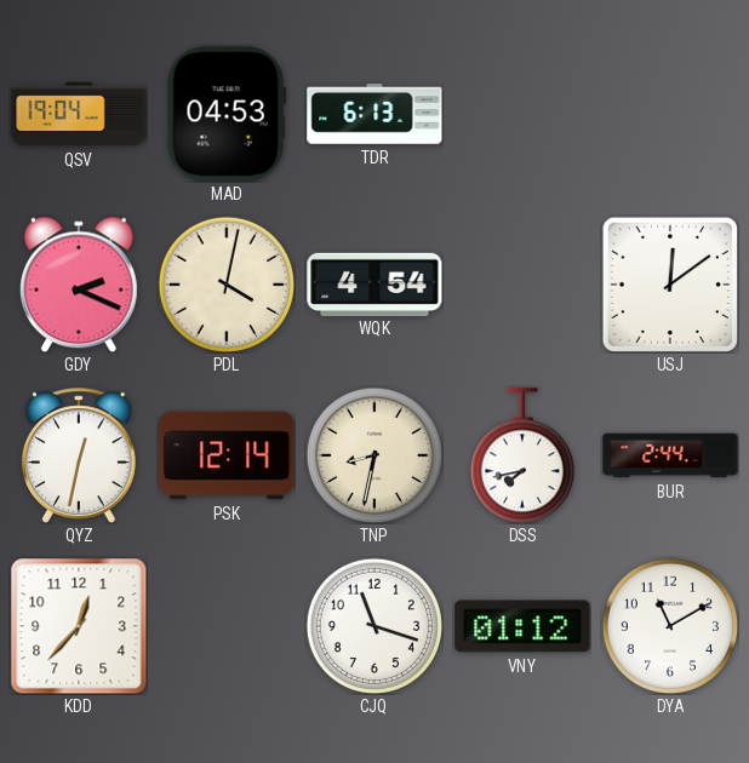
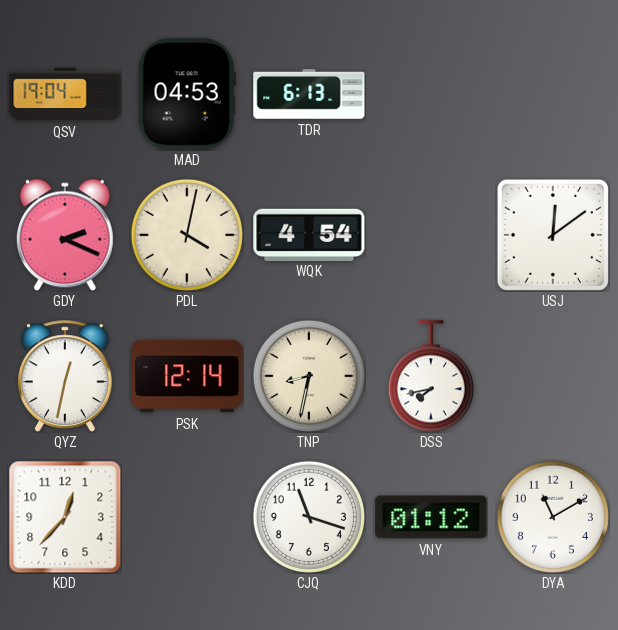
BUR: 2:44 -> none (670, 455)
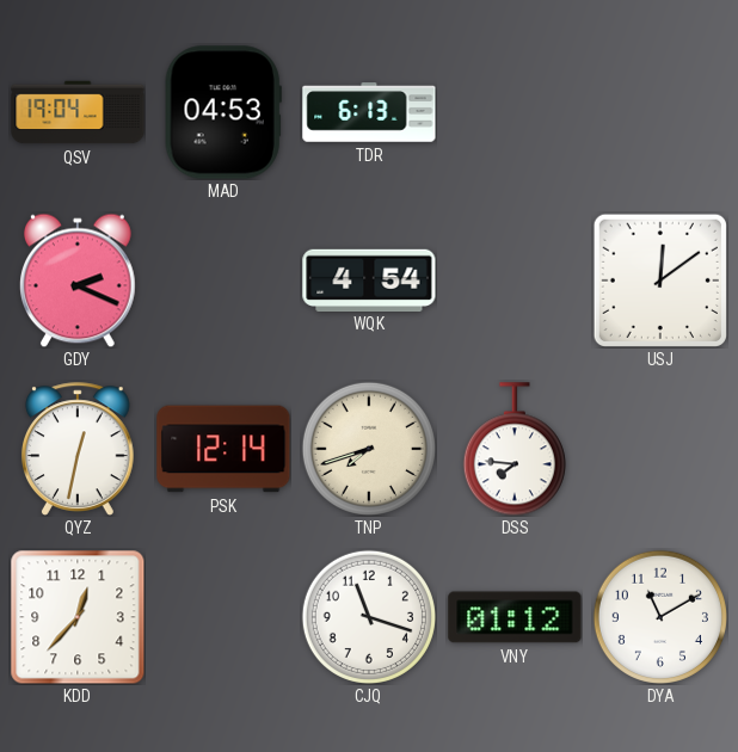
PDL: 4:02 -> none (187, 235)
TNP: 8:32 -> 7:42 (369, 449)
DSS: 7:43 -> 7:46 (515, 449)
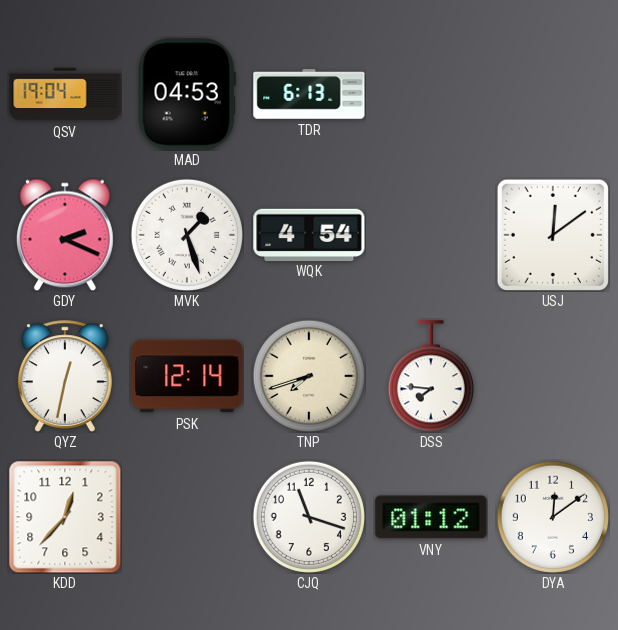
MVK: none -> 1:27 (187, 235)
DYA: 11:10 -> 12:09 (553, 517)
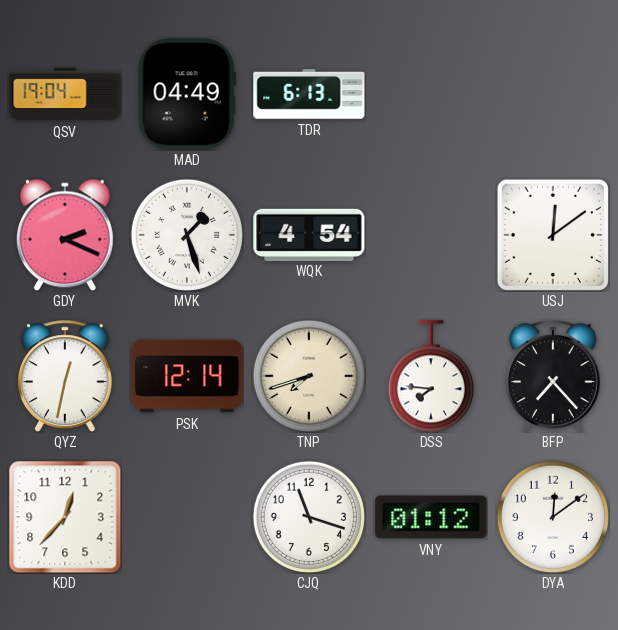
MAD: 04:53 -> 04:49 (187, 94)
BFP: none -> 7:23 (553, 376)
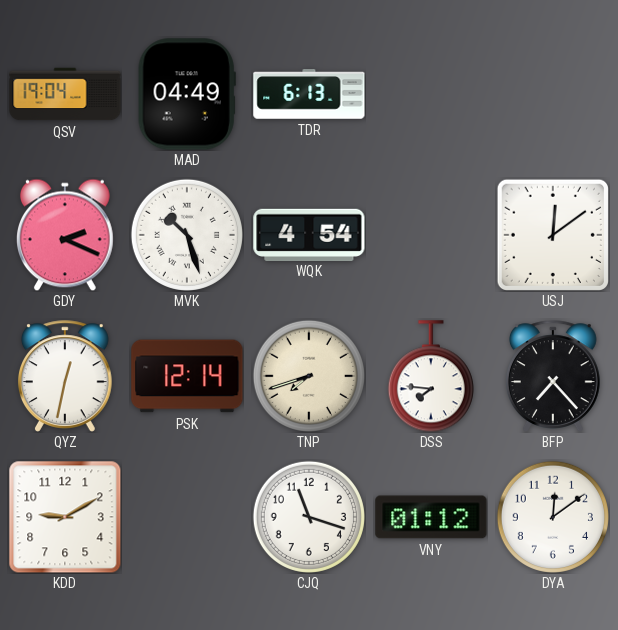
MVK: 1:27 -> 10:27 (187, 235)
KDD: 12:37 -> 9:10 (65, 517)
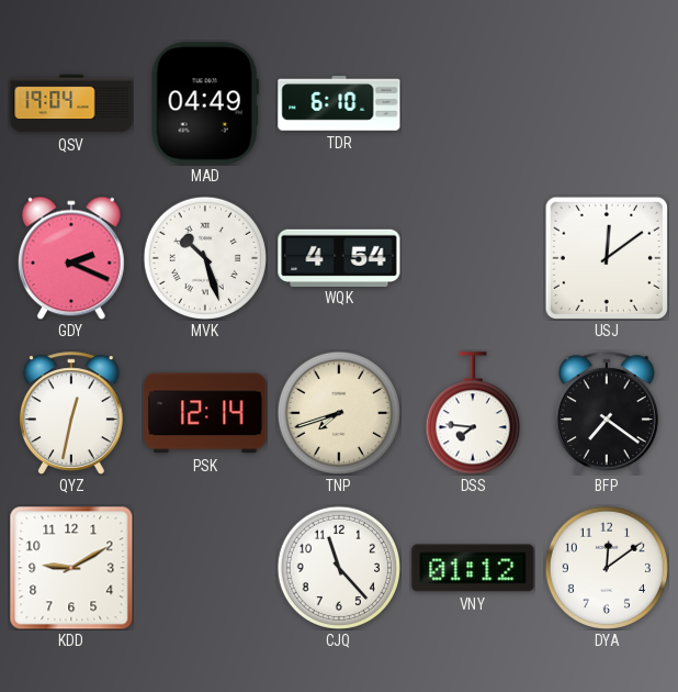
TDR: 6:13 -> 6:10 (339, 103)
BFP: 7:23 -> 7:21 (607, 413)
CJQ: 11:18 -> 11:23 (339, 568)
